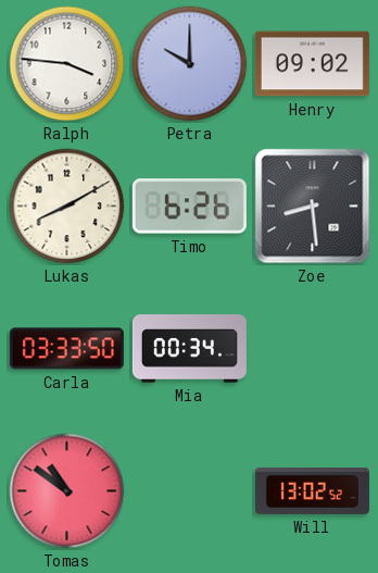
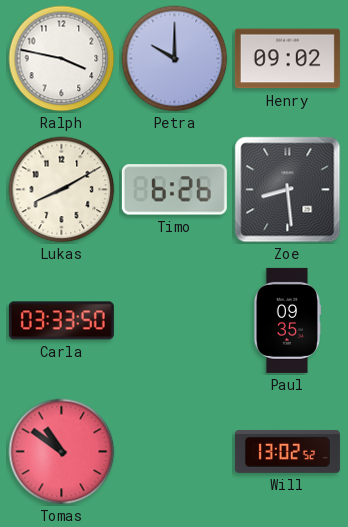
Ralph: 3:46 -> 3:47 (62, 59)
Mia: 00:34 -> none (189, 349)
Paul: none -> 09:35 (287, 320)
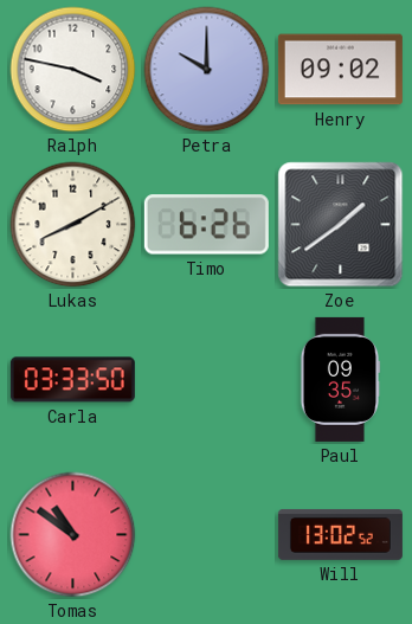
Zoe: 8:29 -> 1:39 (341, 225)
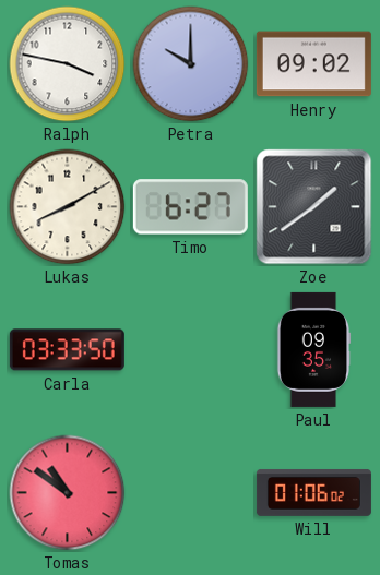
Timo: 6:26 -> 6:27 (190, 207)
Will: 13:02 -> 01:06 (313, 492)
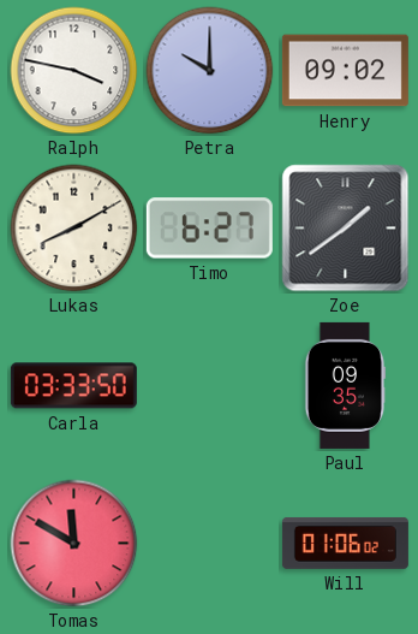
Tomas: 10:51 -> 11:50 (74, 544)
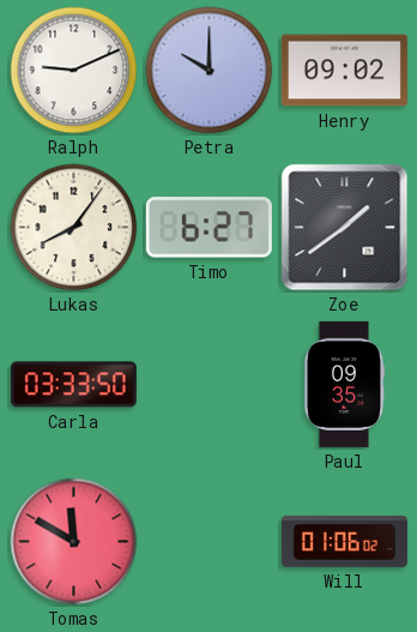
Ralph: 3:47 -> 9:11 (74, 71)
Lukas: 8:10 -> 8:06 (74, 228)
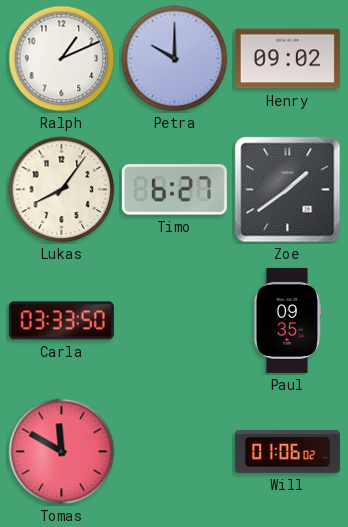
Ralph: 9:11 -> 1:11 (62, 59)
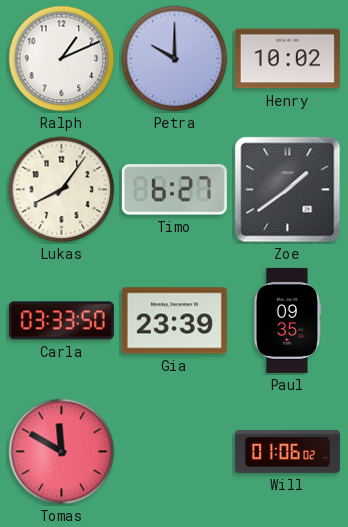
Henry: 09:02 -> 10:02 (287, 59)
Gia: none -> 23:39 (174, 321)
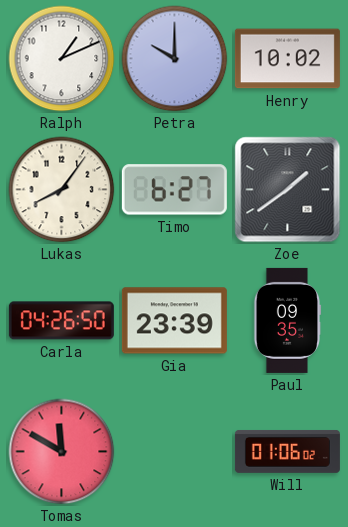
Carla: 03:33 -> 04:26 (61, 321)
